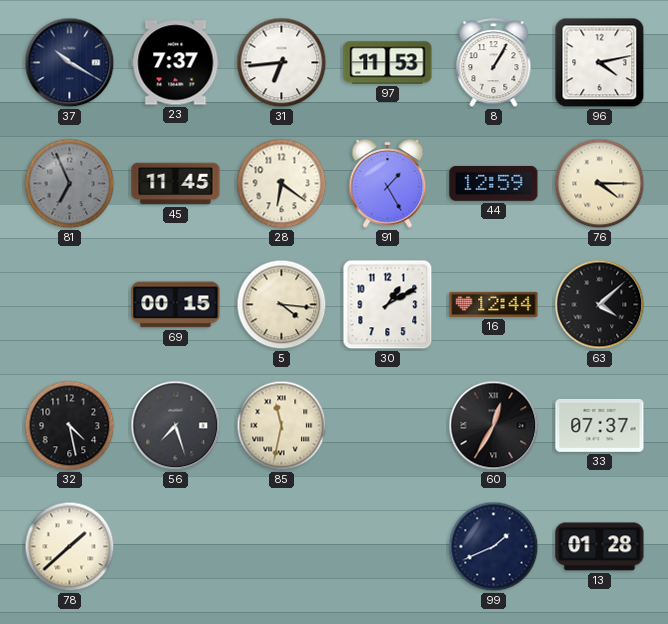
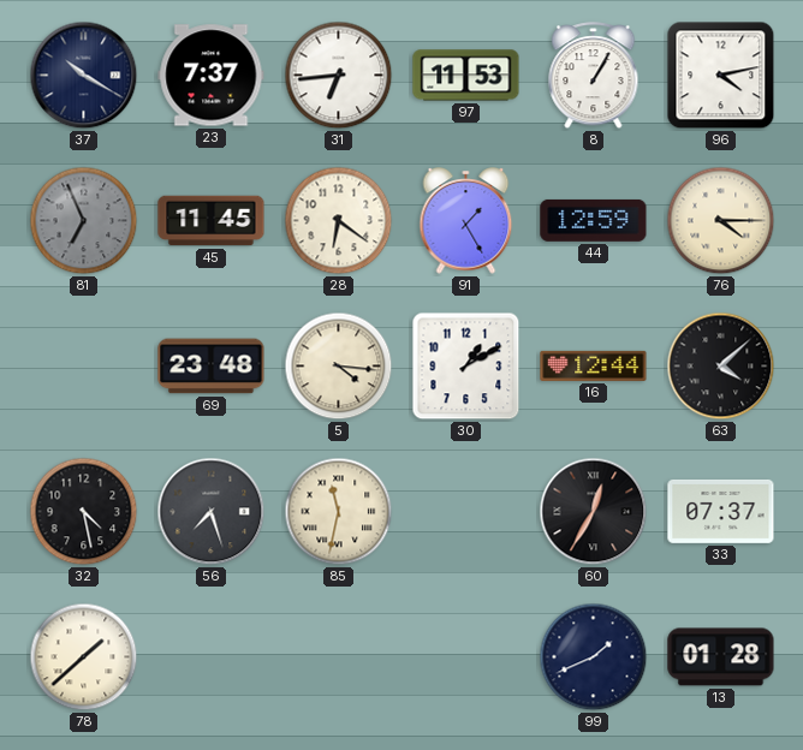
69: 00:15 -> 23:48 (212, 367)
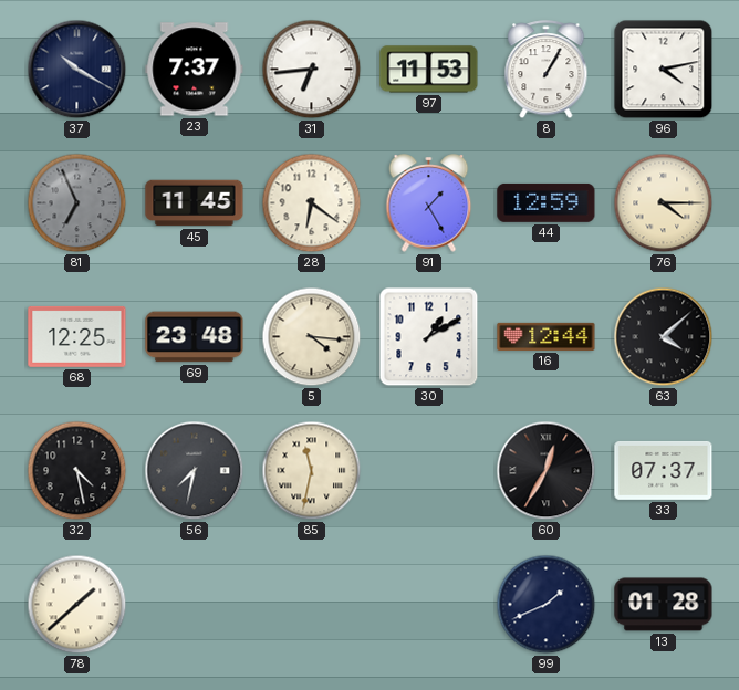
68: none -> 12:25 (77, 336)
56: 7:27 -> 7:32 (195, 471)
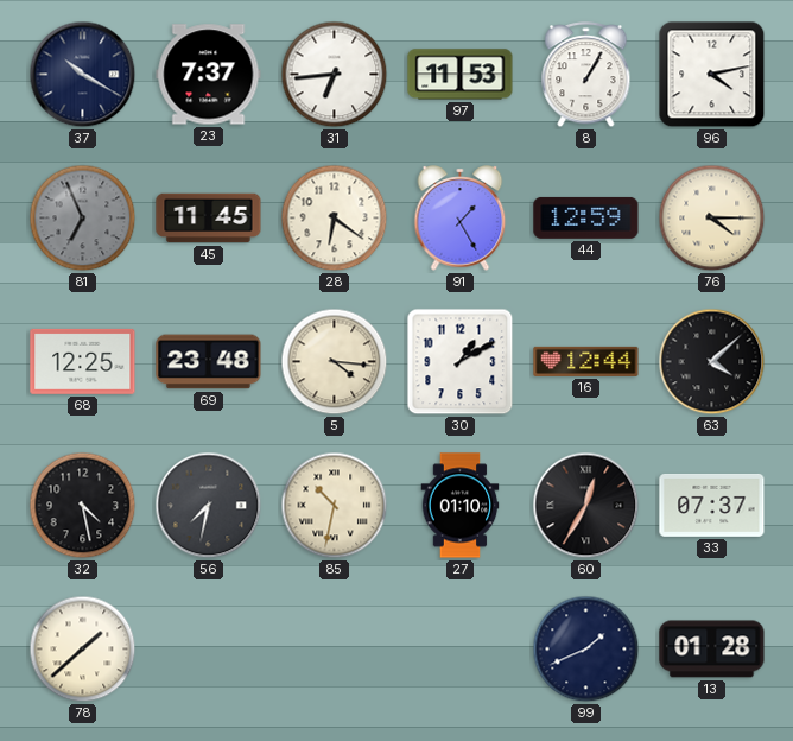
85: 11:32 -> 10:32 (335, 506)
27: none -> 01:10 (461, 506)
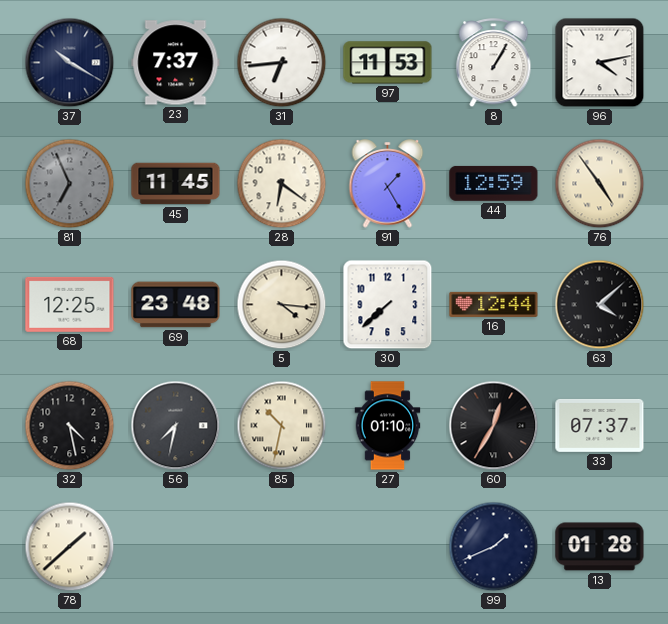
76: 4:15 -> 4:54 (600, 184)
30: 1:10 -> 7:38 (388, 305)
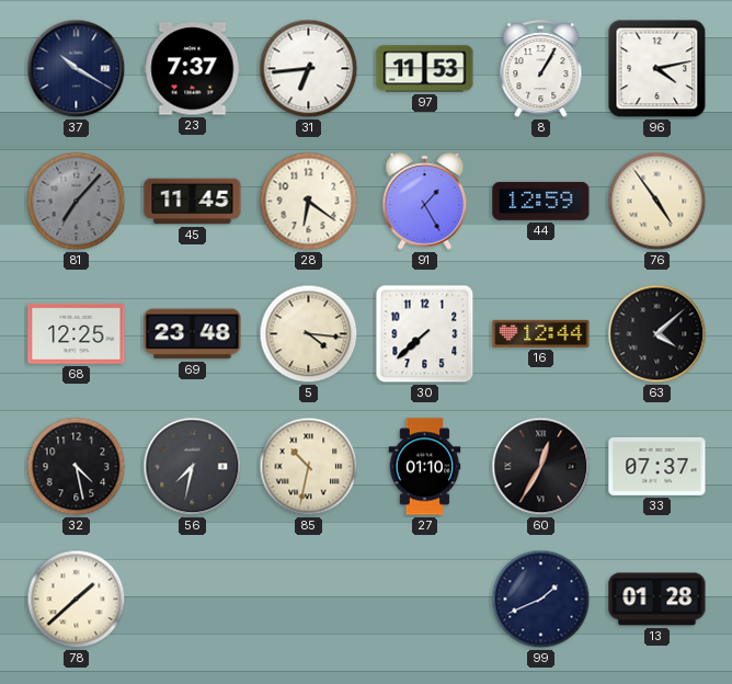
81: 6:56 -> 7:07 (77, 202)
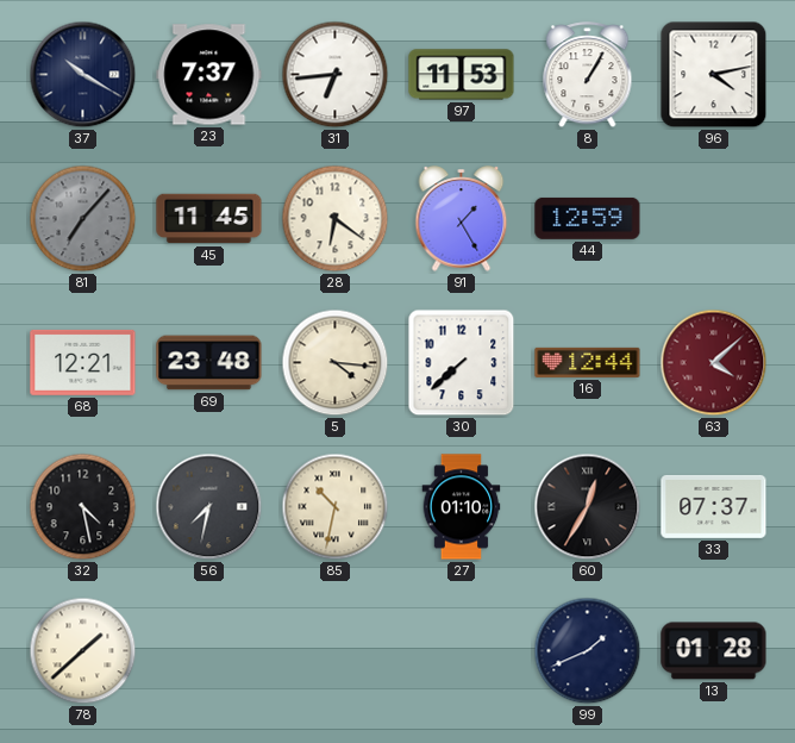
76: 4:54 -> none (657, 202)
68: 12:25 -> 12:21 (83, 362)
63 dial: black -> burgundy (714, 363)
